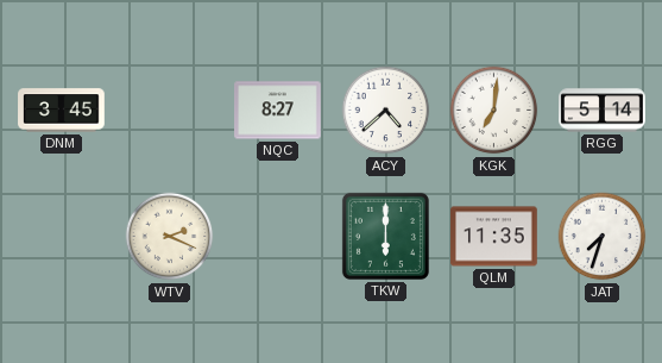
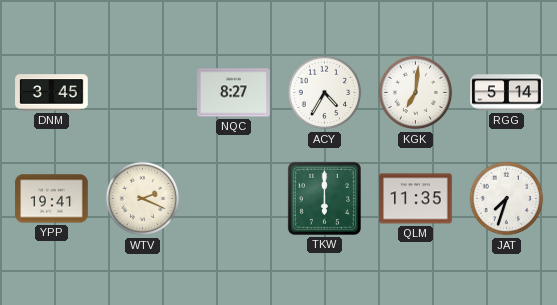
ACY: 4:38 -> 4:35 (325, 93)
YPP: none -> 19:41 (52, 199)
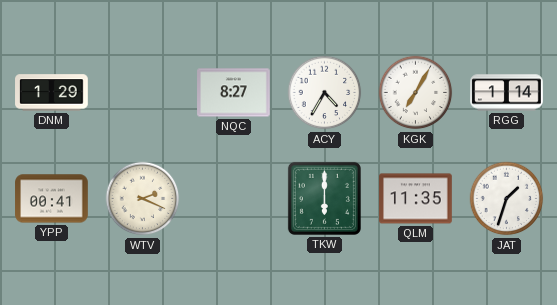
DNM: 3:45 -> 1:29 (52, 93)
KGK: 7:01 -> 7:05 (416, 93)
RGG: 5:14 -> 1:14 (507, 93)
YPP: 19:41 -> 00:41 (52, 199)
JAT: 7:33 -> 1:33 (507, 199)
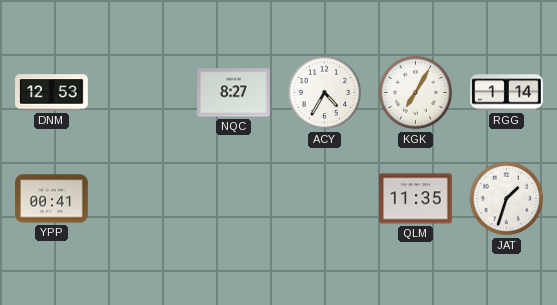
DNM: 1:29 -> 12:53 (52, 93)
WTV: 2:19 -> none (143, 199)
TKW: 6:00 -> none (324, 198)
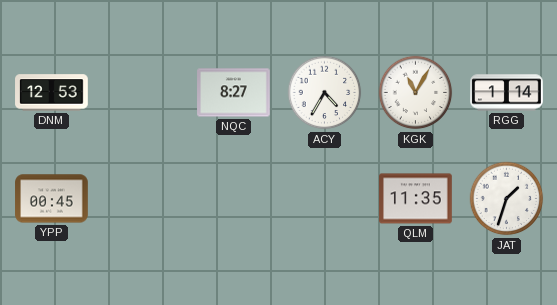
KGK: 7:05 -> 11:05 (416, 93)
YPP: 00:41 -> 00:45 (52, 199)
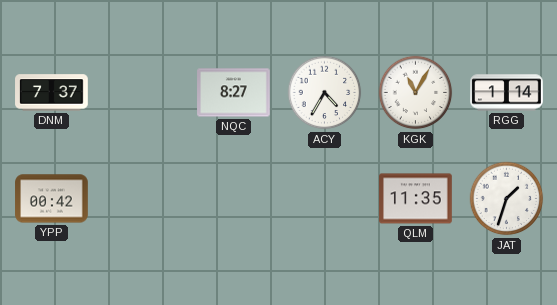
DNM: 12:53 -> 7:37 (52, 93)
YPP: 00:45 -> 00:42 (52, 199)
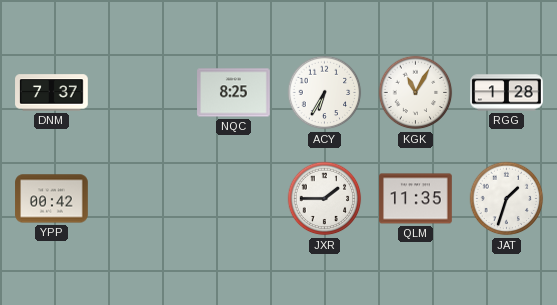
NQC: 8:27 -> 8:25 (234, 93)
ACY: 4:35 -> 6:35 (325, 93)
RGG: 1:14 -> 1:28 (507, 93)
JXR: none -> 1:45 (325, 199)
